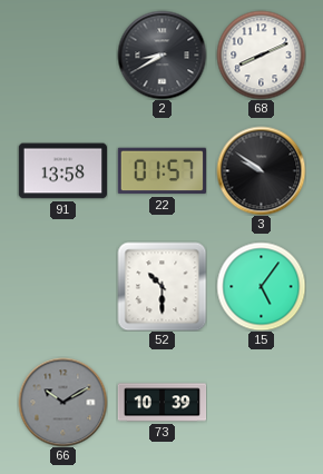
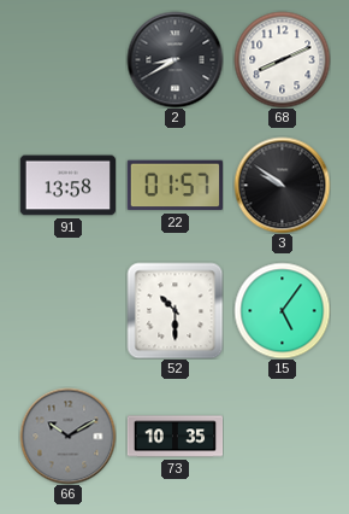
73: 10:39 -> 10:35 (174, 437)
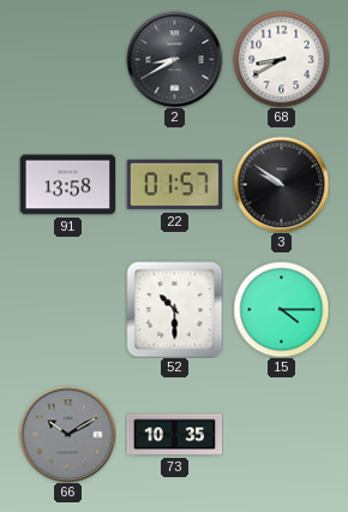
68: 8:11 -> 8:40 (281, 59)
15: 5:06 -> 4:15 (281, 309)
